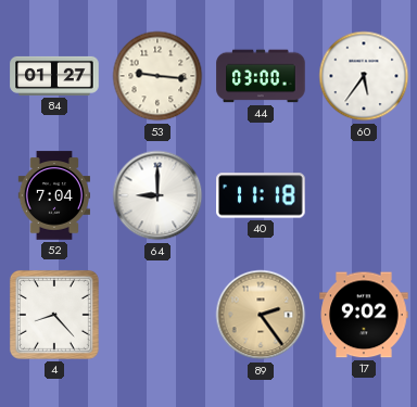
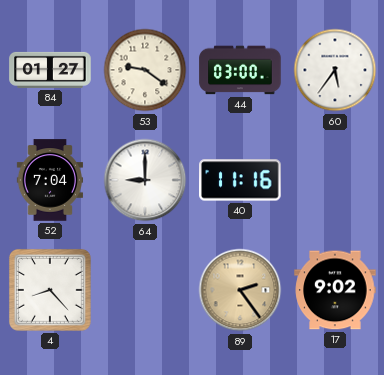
53: 9:16 -> 9:21 (145, 70)
40: 11:18 -> 11:16 (240, 180)
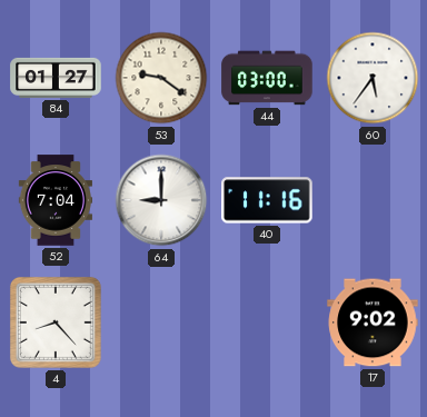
89: 2:24 -> none (240, 290)
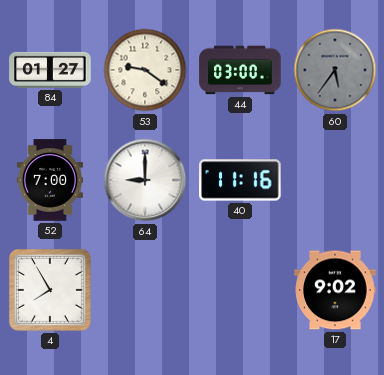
60 dial: white -> grey (335, 70)
52: 7:04 -> 7:00 (49, 180)
4: 8:23 -> 7:55 (50, 290)
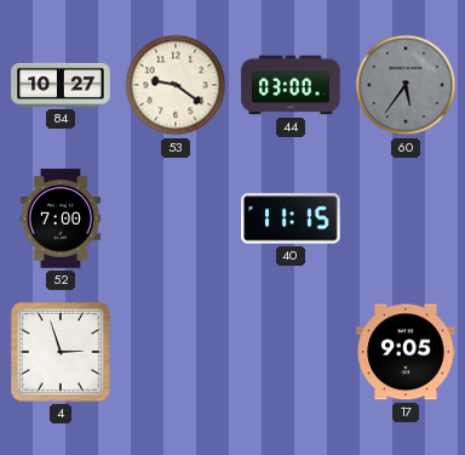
84: 01:27 -> 10:27 (61, 85)
64: 9:00 -> none (145, 180)
40: 11:16 -> 11:15 (291, 218)
4: 7:55 -> 2:57 (61, 352)
17: 9:02 -> 9:05 (406, 352)
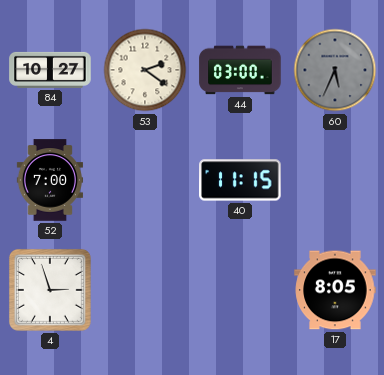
53: 9:21 -> 2:21 (145, 70)
60: 5:36 -> 5:34 (335, 70)
17: 9:05 -> 8:05 (335, 290)
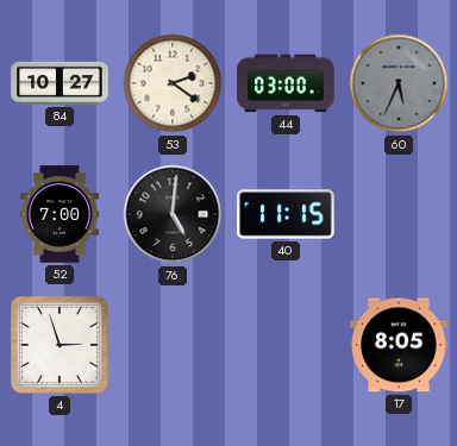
76: none -> 5:01 (173, 214)
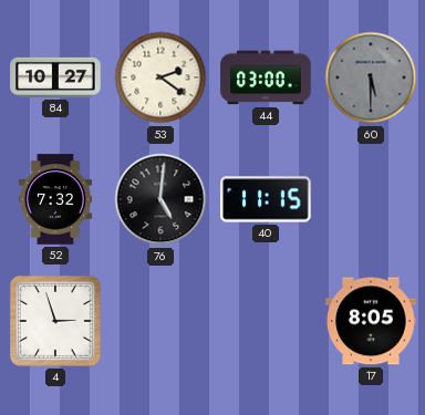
60: 5:34 -> 5:30 (371, 77)
52: 7:00 -> 7:32 (54, 199)
